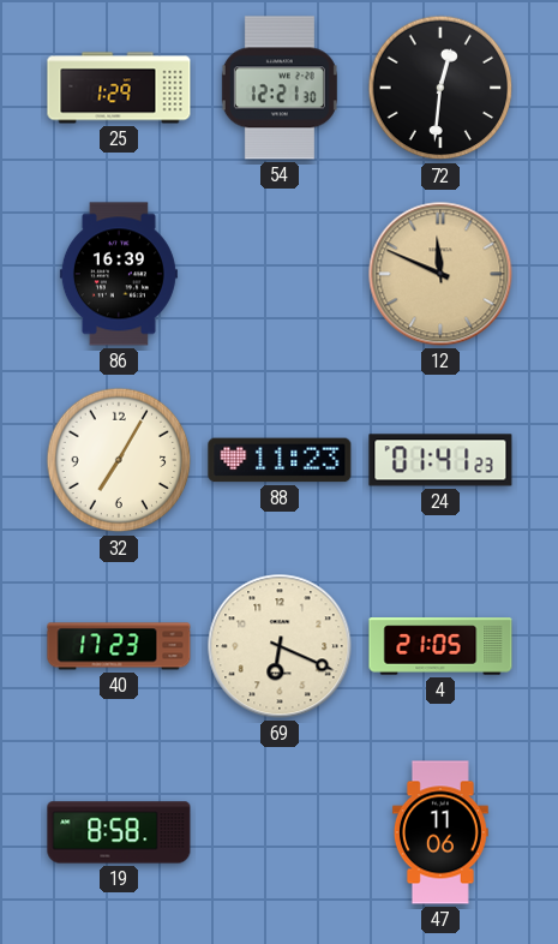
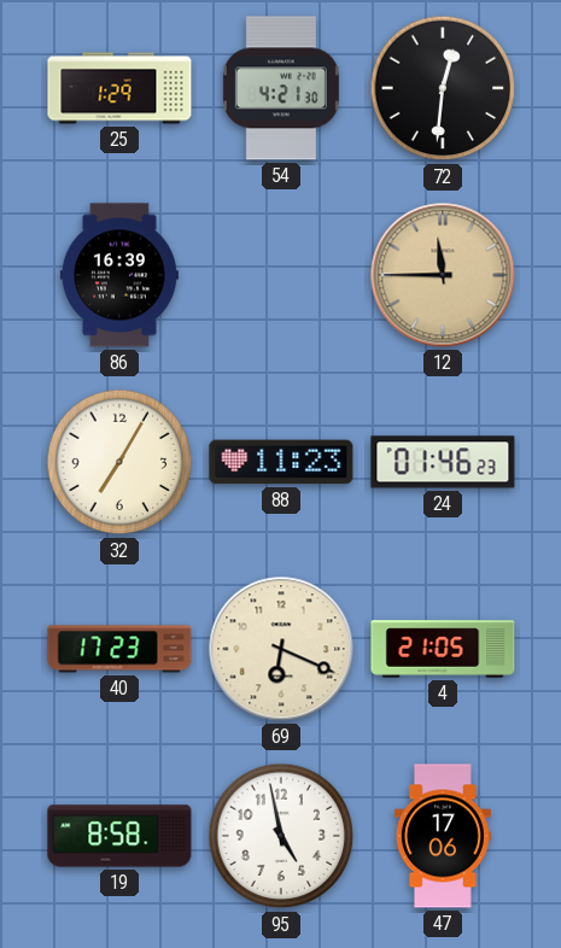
54: 12:21 -> 4:21 (281, 88)
12: 11:49 -> 11:45 (443, 275)
24: 01:41 -> 01:46 (443, 462)
95: none -> 4:58 (281, 836)
47: 11:06 -> 17:06 (443, 836)
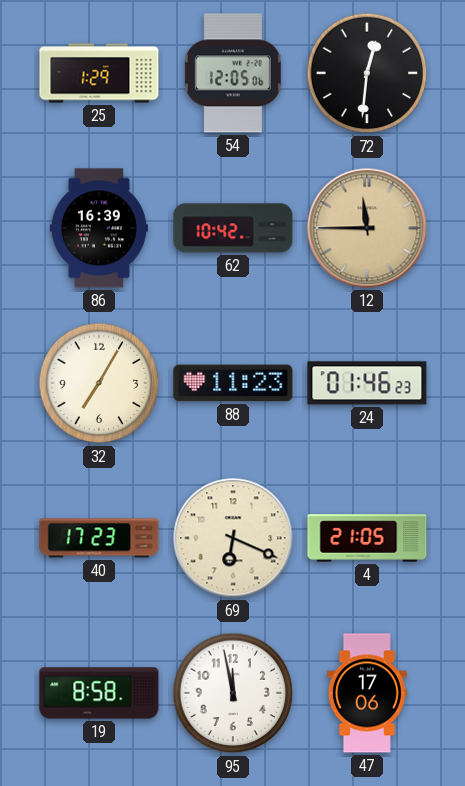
54: 4:21 -> 12:05 (233, 73)
62: none -> 10:42 (233, 228)
95: 4:58 -> 11:58 (233, 693)
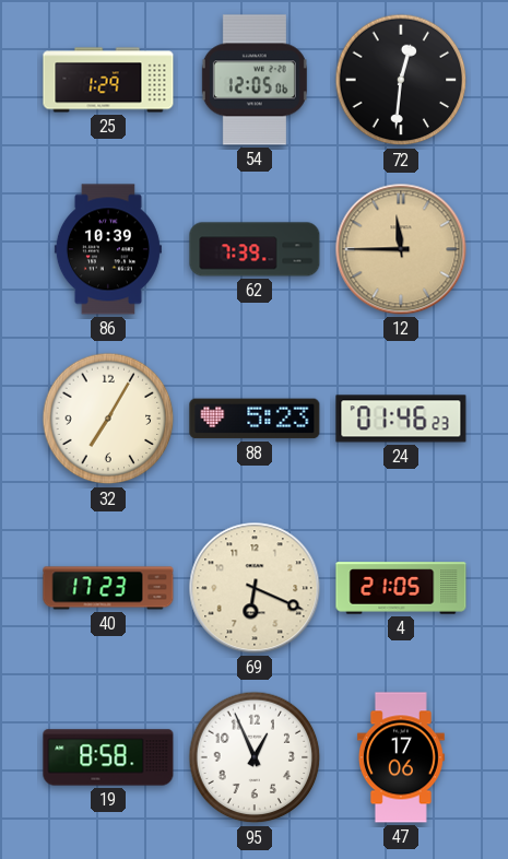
86: 16:39 -> 10:39 (108, 249)
62: 10:42 -> 7:39 (255, 249)
88: 11:23 -> 5:23 (255, 419)
95: 11:58 -> 12:56 (255, 757)
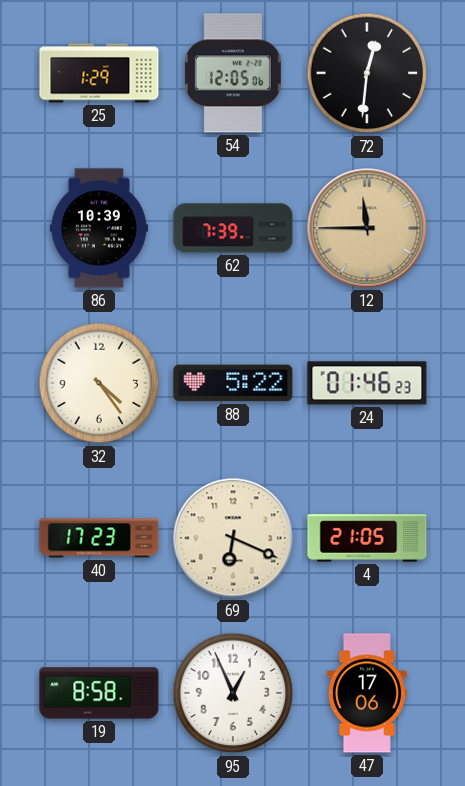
32: 7:05 -> 4:24 (99, 383)
88: 5:23 -> 5:22 (233, 383)
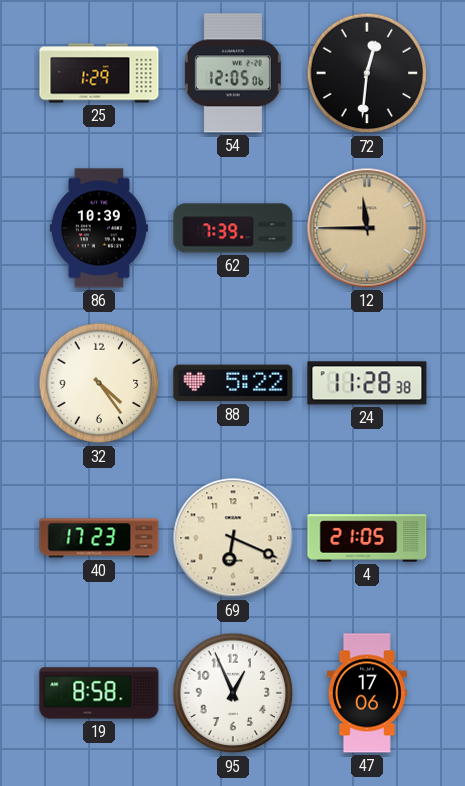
24: 01:46 -> 11:28 (367, 383)
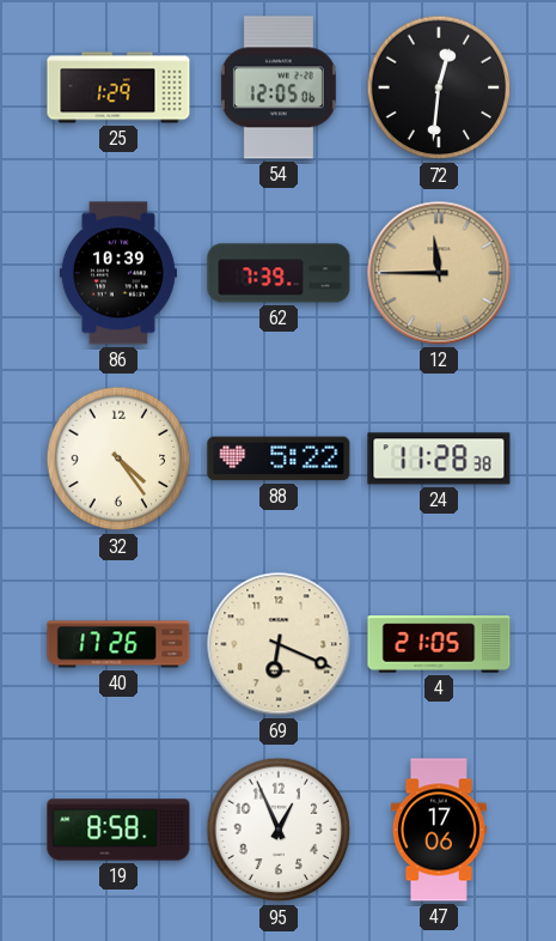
40: 17:23 -> 17:26 (118, 644)
